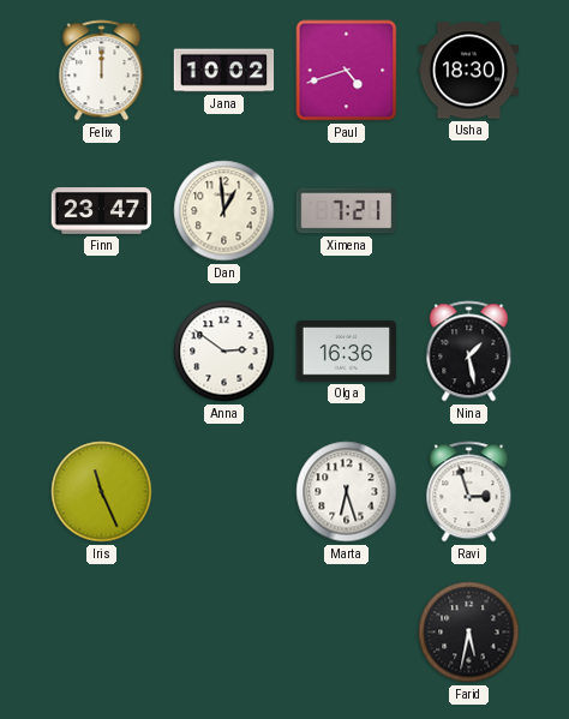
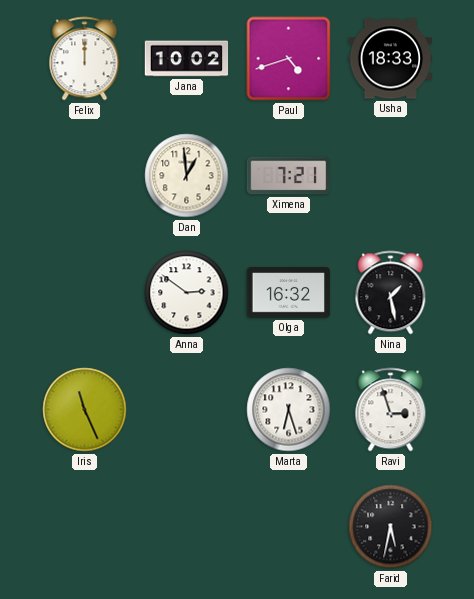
Usha: 18:30 -> 18:33 (391, 59)
Finn: 23:47 -> none (102, 211)
Olga: 16:36 -> 16:32 (289, 293)
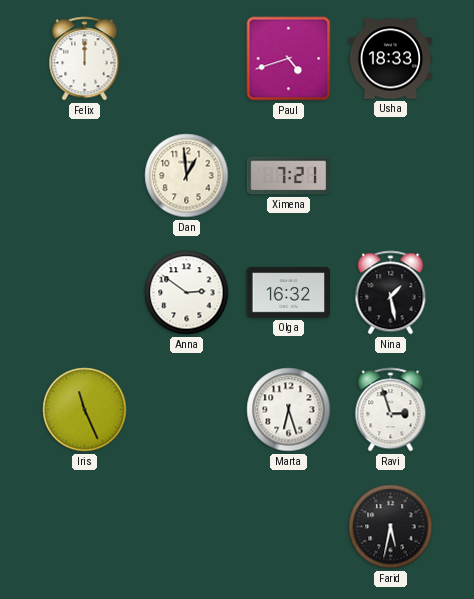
Jana: 10:02 -> none (187, 59)
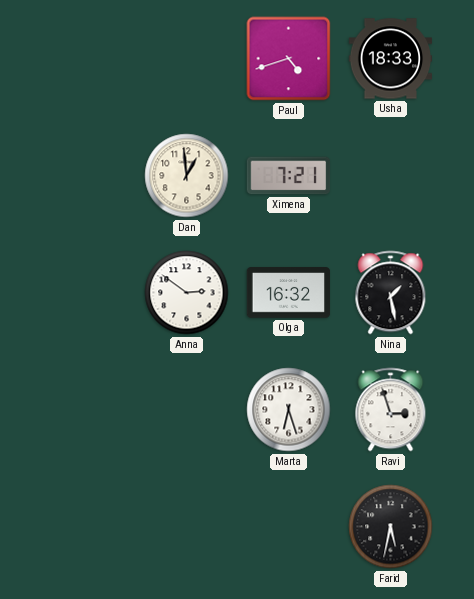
Felix: 12:00 -> none (85, 59)
Iris: 11:26 -> none (85, 410)
